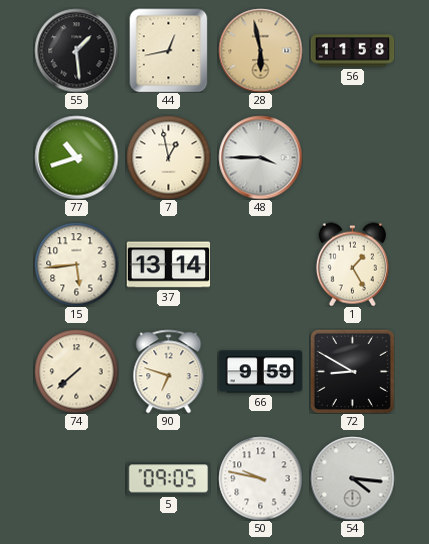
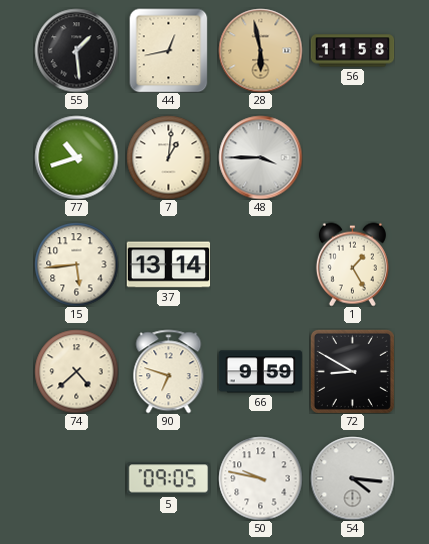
7: 12:58 -> 1:01 (168, 157)
74: 7:38 -> 4:38 (76, 371)
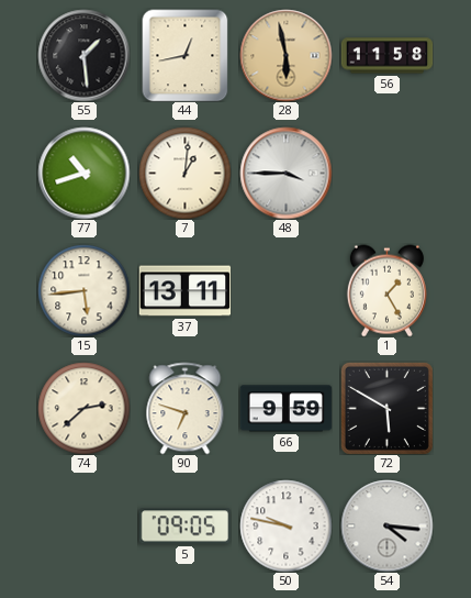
37: 13:14 -> 13:11 (184, 291)
74: 4:38 -> 2:38 (83, 408)
72: 8:50 -> 5:50 (386, 408)
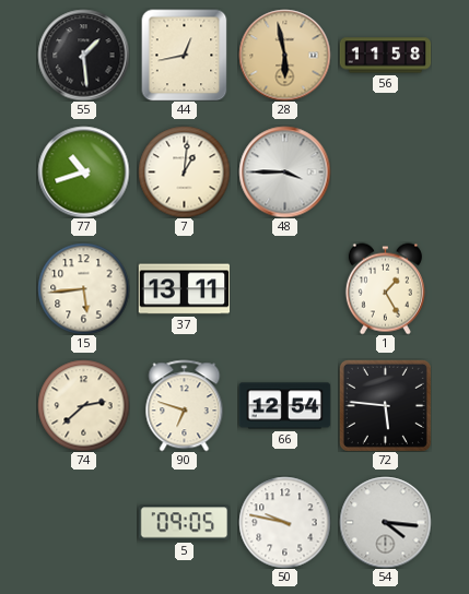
66: 9:59 -> 12:54 (284, 406)
72: 5:50 -> 5:46 (385, 405)
